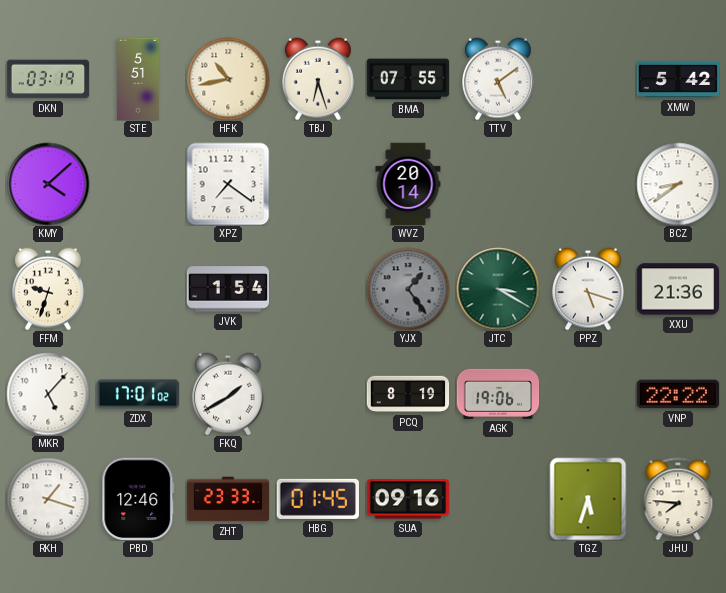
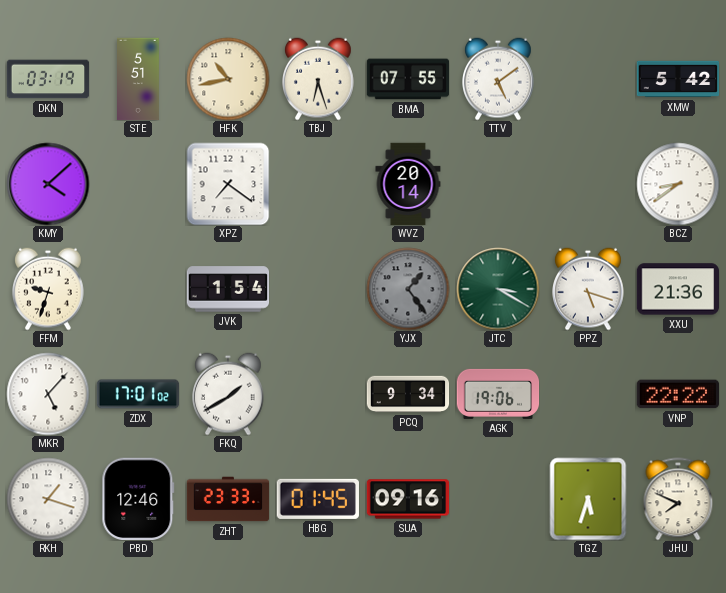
PCQ: 8:19 -> 9:34 (408, 394)
JHU: 7:46 -> 7:49 (678, 499)
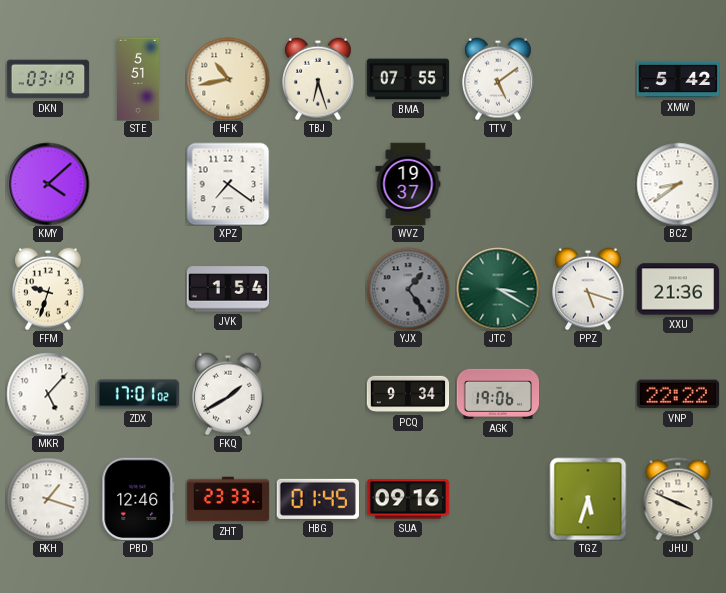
WVZ: 20:14 -> 19:37 (408, 184)
JHU: 7:49 -> 3:49 (678, 499)
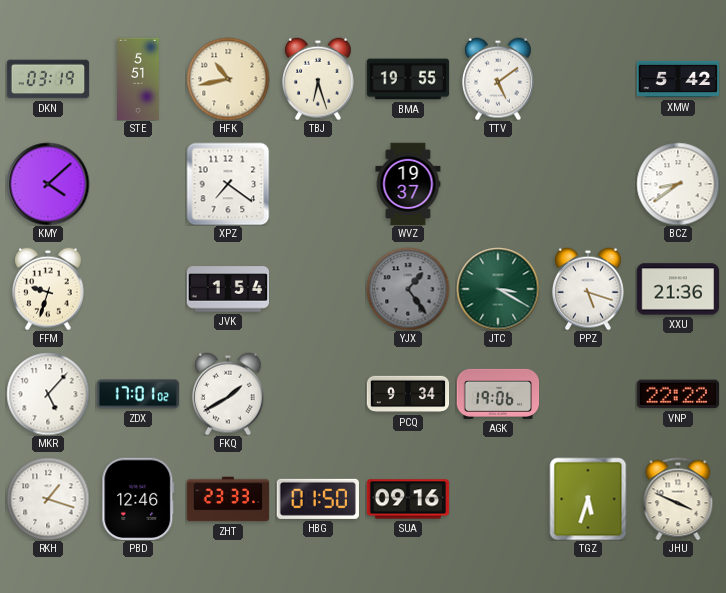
BMA: 07:55 -> 19:55 (408, 79)
HBG: 01:45 -> 01:50 (317, 499)
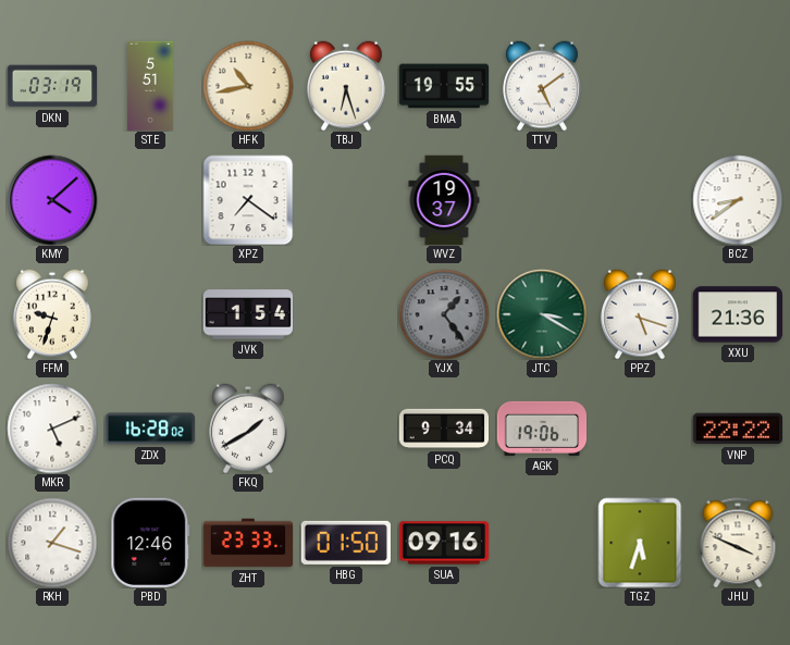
XMW: 5:42 -> none (678, 79)
MKR: 5:07 -> 5:11 (52, 429)
ZDX: 17:01 -> 16:28 (150, 429)
